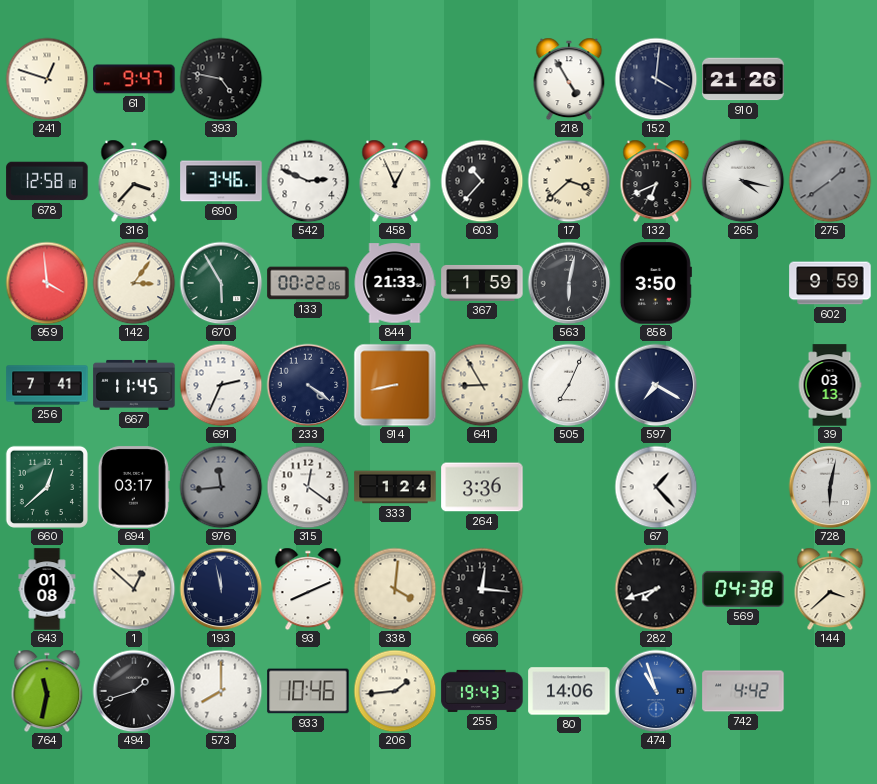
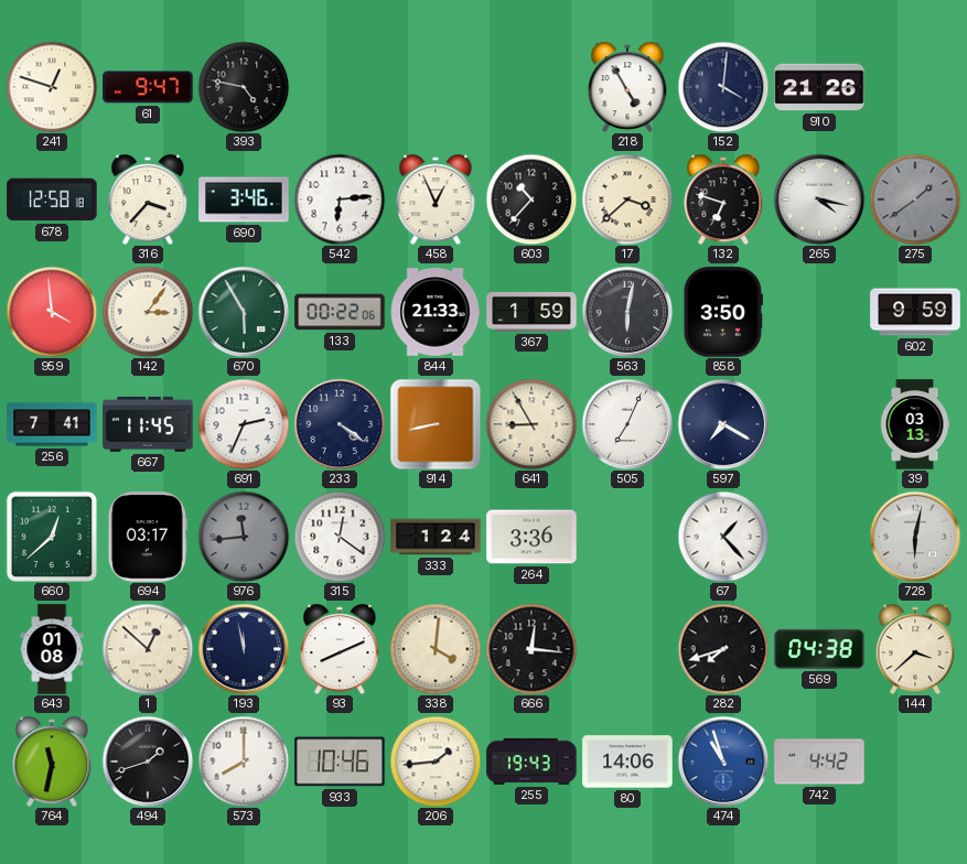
542: 2:49 -> 6:14 (340, 199)
132: 6:41 -> 6:48 (723, 199)
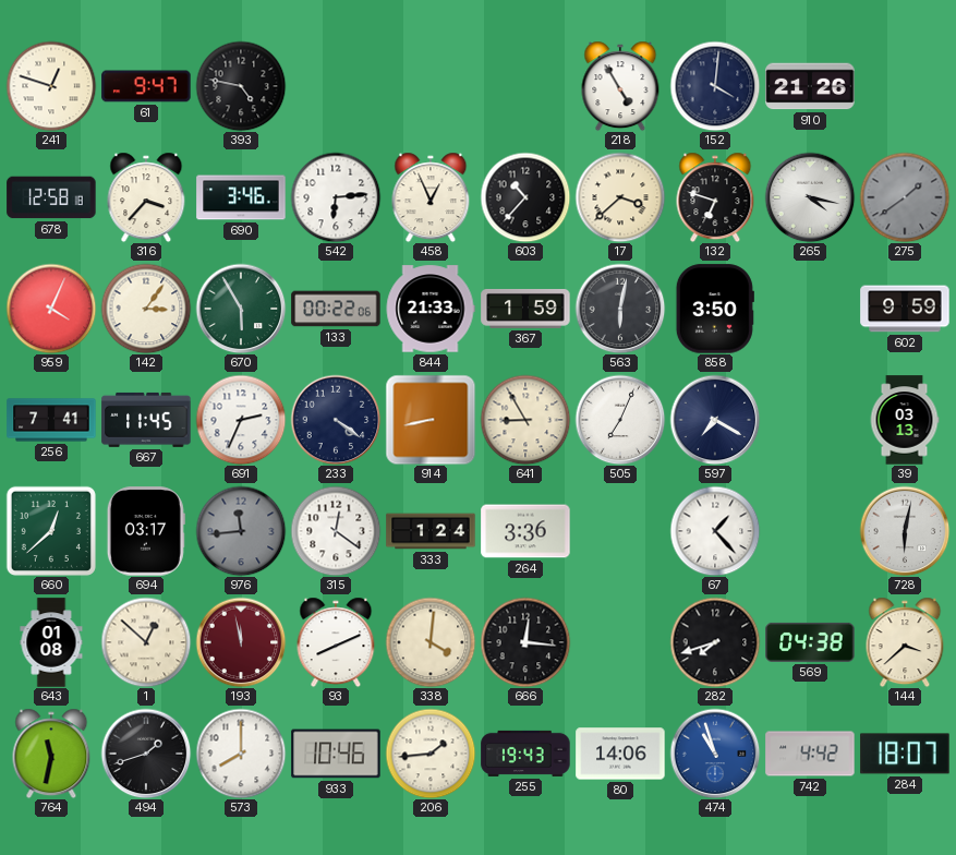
959: 3:59 -> 4:04 (51, 309)
193 dial: navy -> burgundy (241, 642)
284: none -> 18:07 (905, 754)
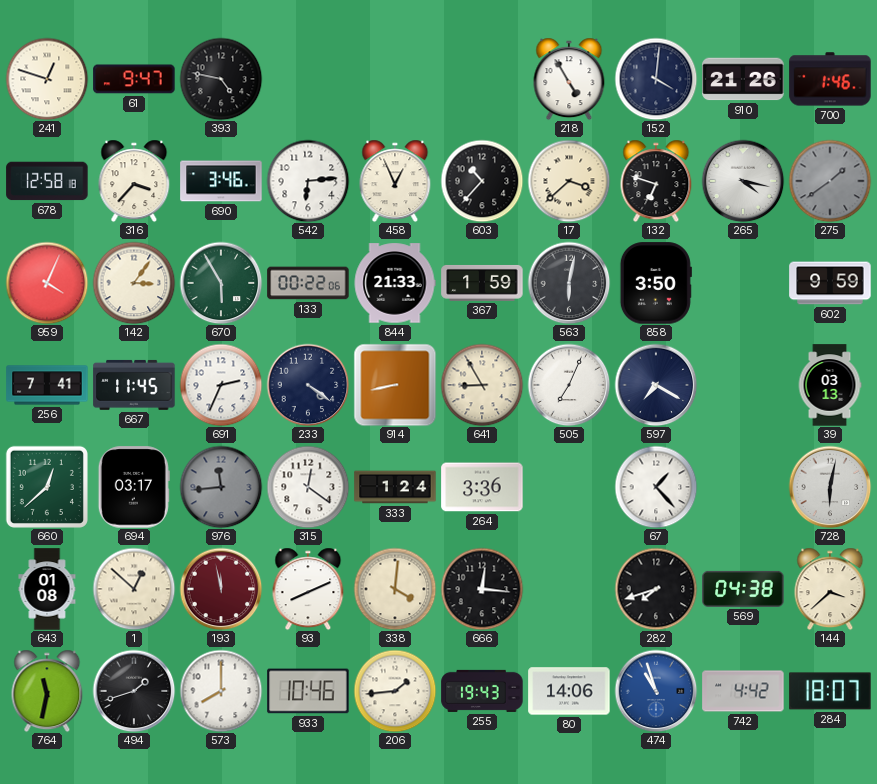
700: none -> 1:46 (830, 79)
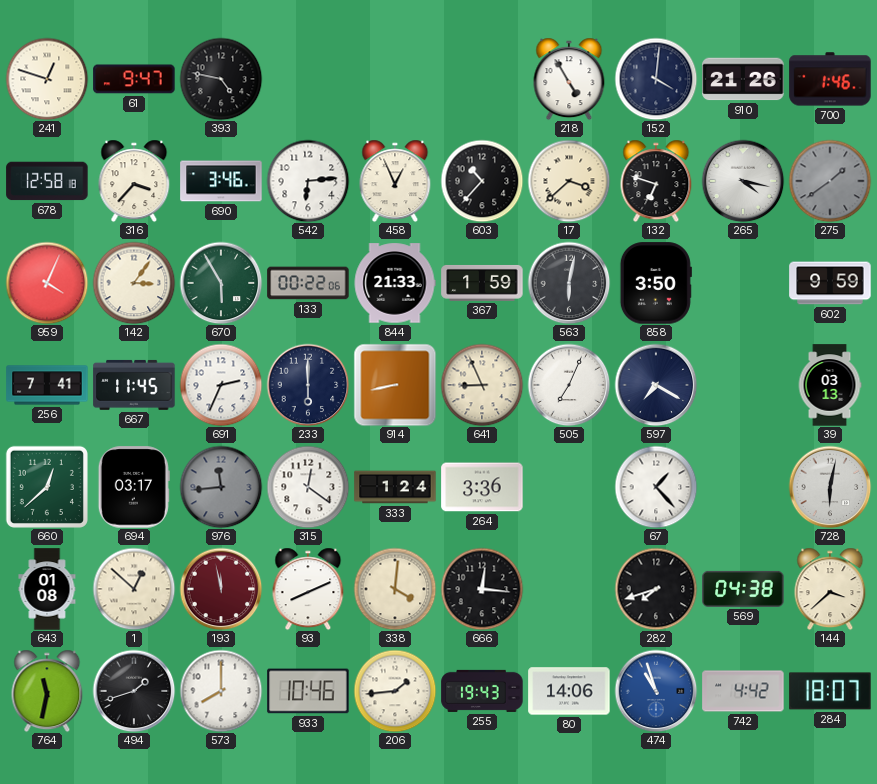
233: 4:21 -> 6:00 (308, 385)
641: 8:55 -> 8:56 (482, 385)
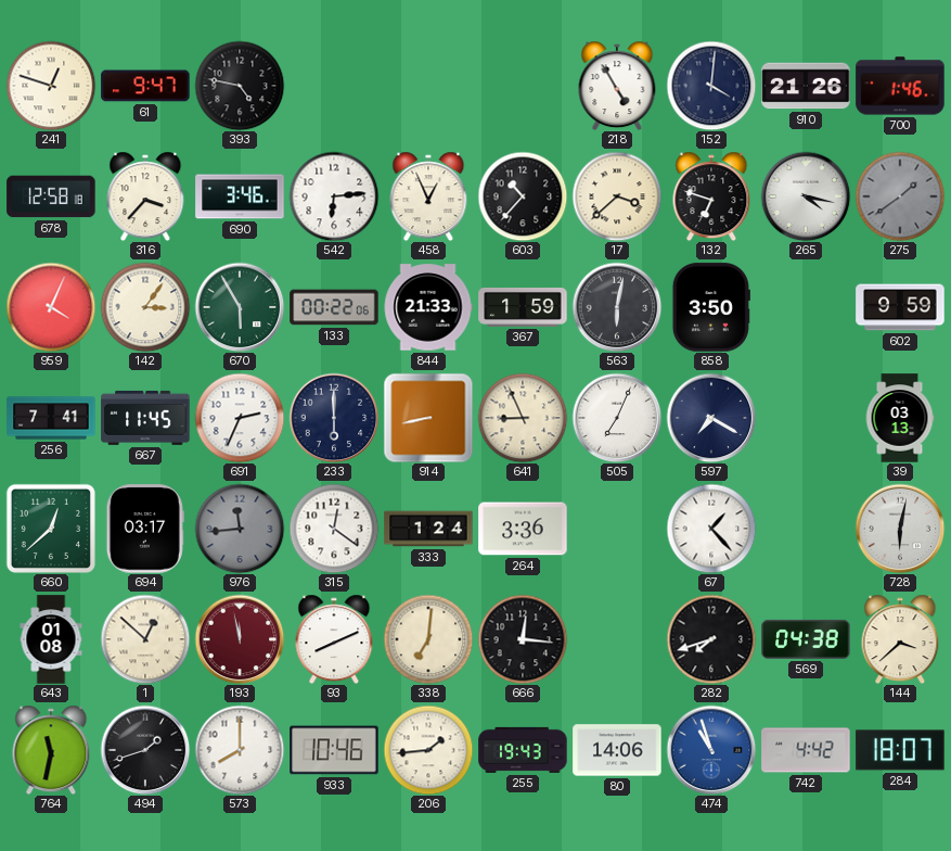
338: 4:01 -> 7:01 (428, 639)
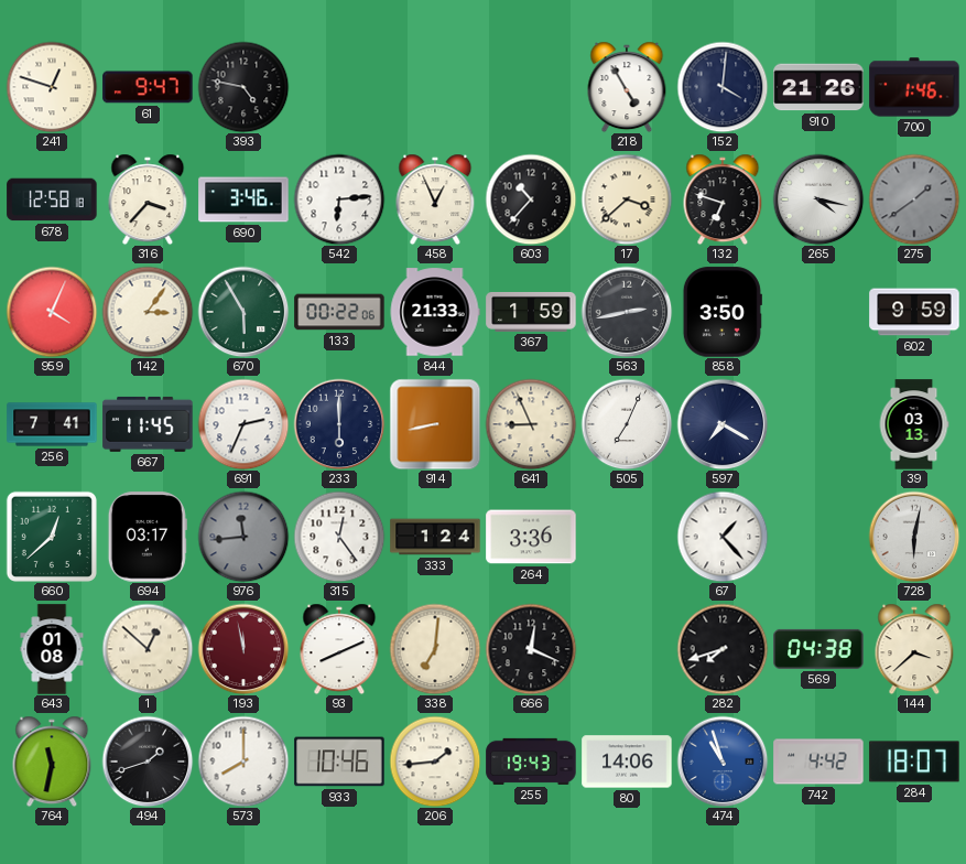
563: 6:02 -> 2:43 (627, 312)
315: 12:21 -> 12:24 (339, 537)
666: 12:16 -> 12:19 (531, 649)
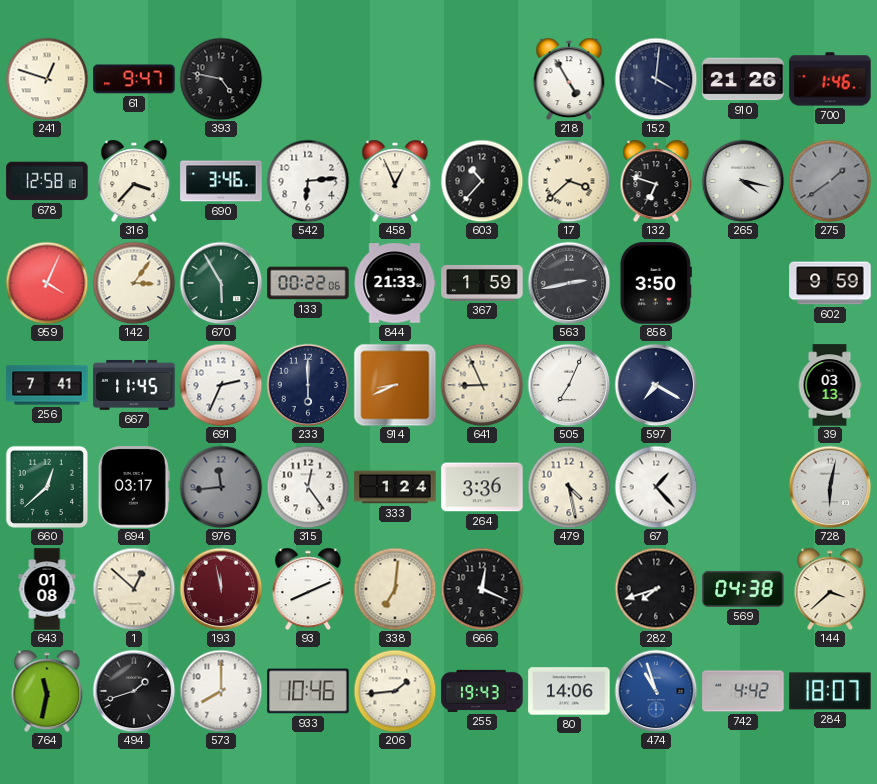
914: 8:43 -> 8:41 (395, 385)
479: none -> 4:28 (569, 487)
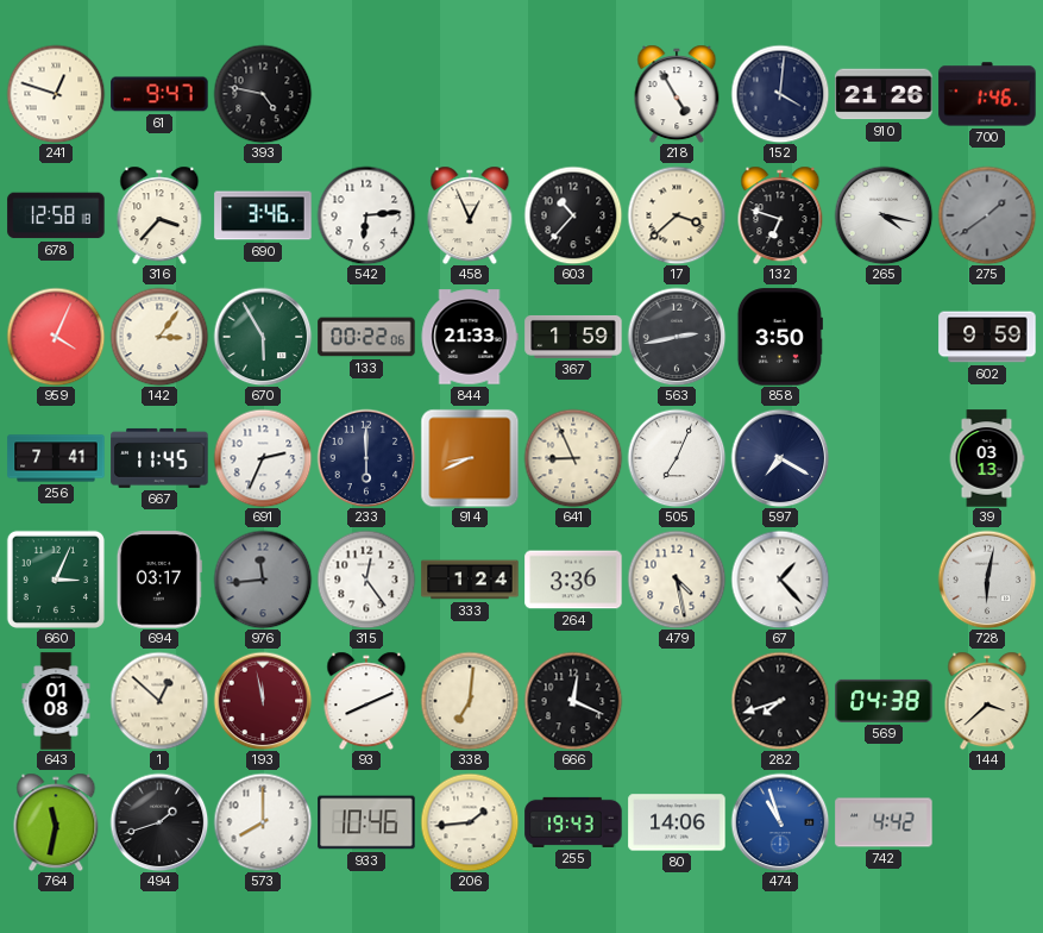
660: 12:38 -> 3:04 (56, 580)
284: 18:07 -> none (830, 691)
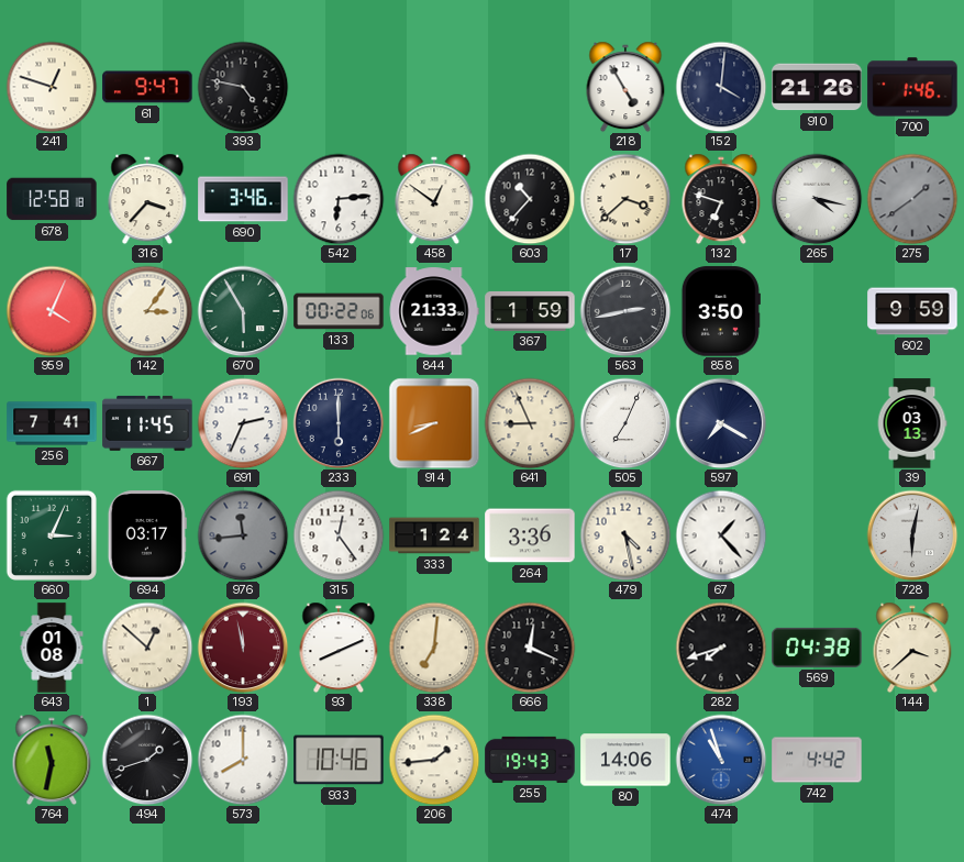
458: 12:56 -> 12:51 (434, 199)
